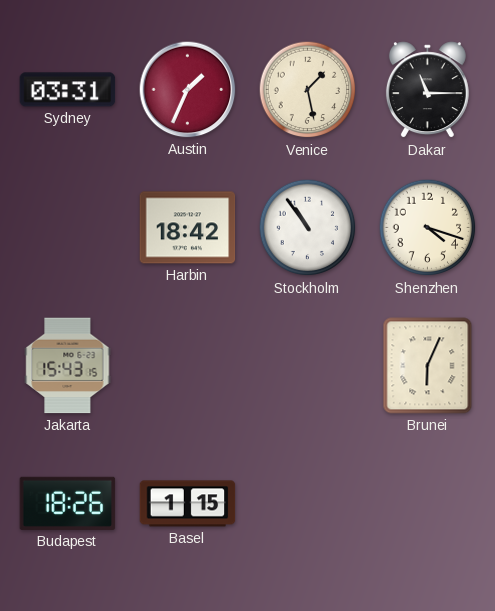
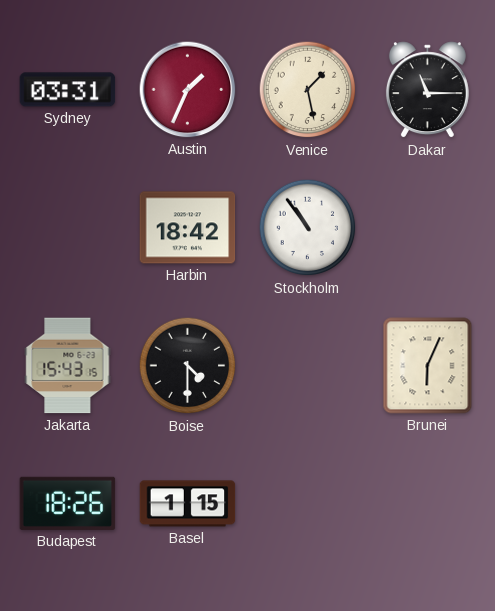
Shenzhen: 4:18 -> none (428, 228)
Boise: none -> 4:30 (188, 366)
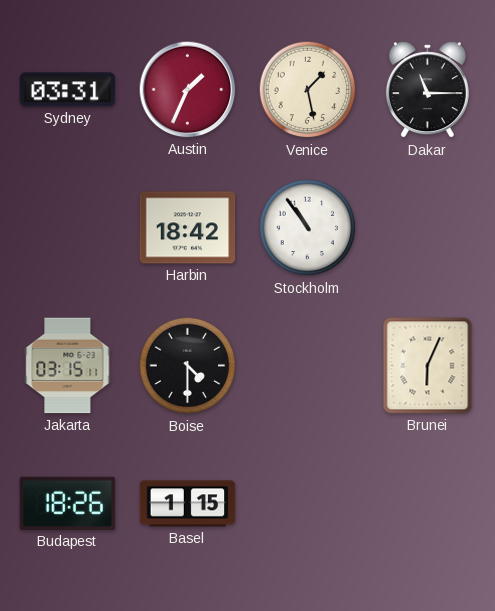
Jakarta: 15:43 -> 03:15 (68, 366)
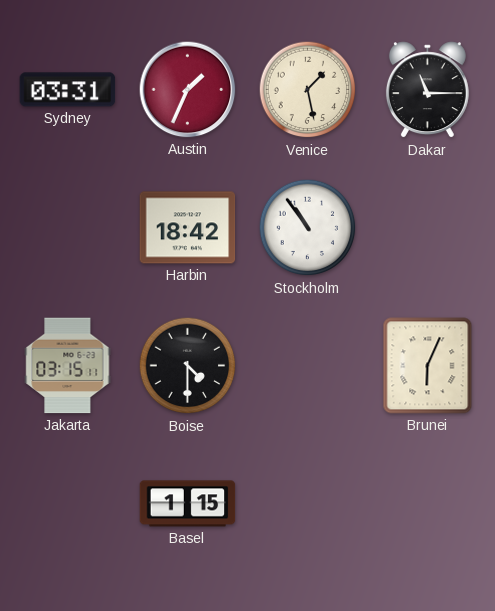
Budapest: 18:26 -> none (68, 503)
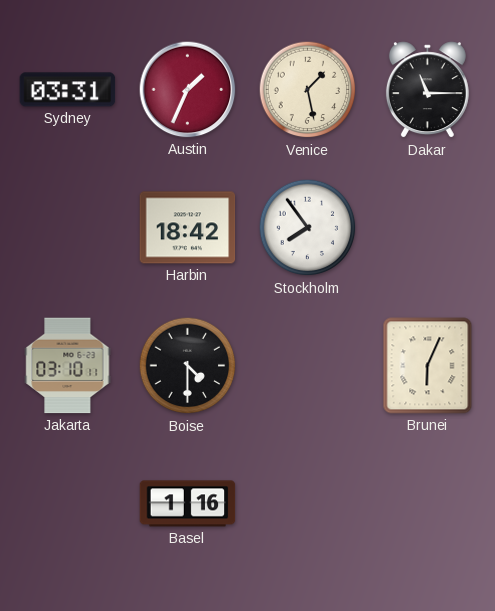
Stockholm: 10:54 -> 7:54 (308, 228)
Jakarta: 03:15 -> 03:10 (68, 366)
Basel: 1:15 -> 1:16 (188, 504)
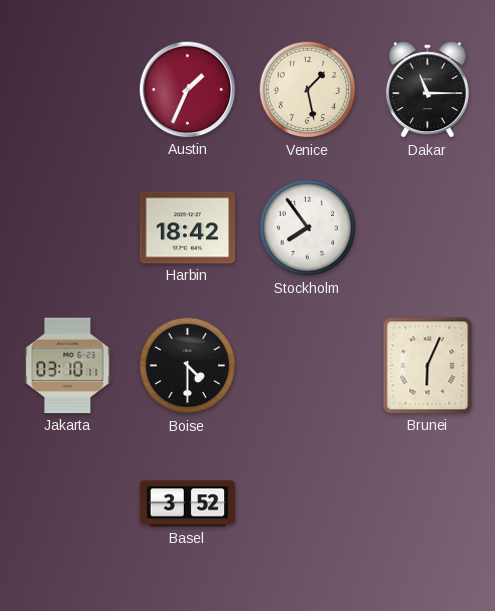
Sydney: 03:31 -> none (68, 90)
Basel: 1:16 -> 3:52 (188, 504)
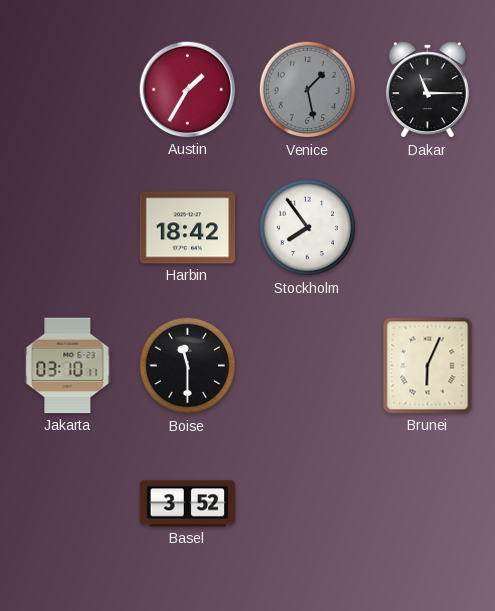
Austin: 1:34 -> 1:35 (188, 90)
Venice dial: cream -> grey (308, 90)
Boise: 4:30 -> 11:30 (188, 366)
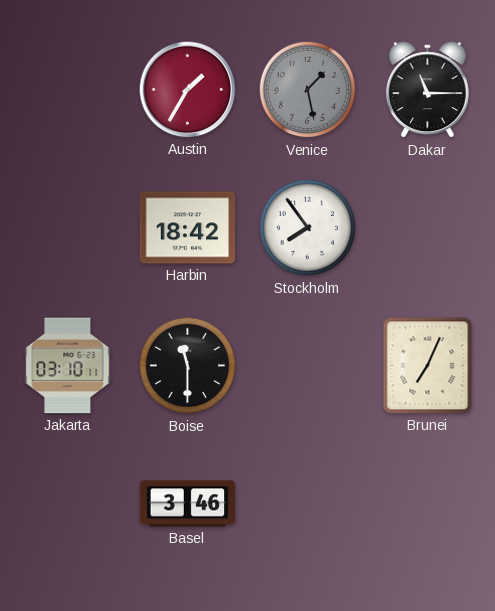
Brunei: 6:04 -> 7:04 (428, 366)
Basel: 3:52 -> 3:46 (188, 504)
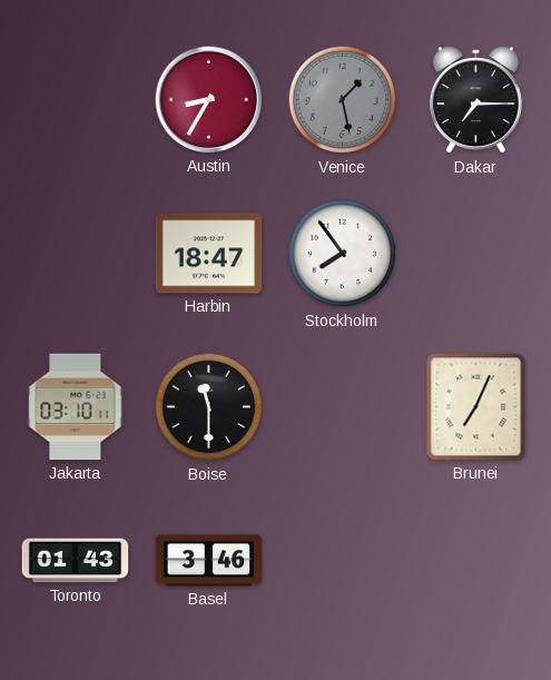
Austin: 1:35 -> 8:35 (209, 100)
Dakar: 11:15 -> 7:15 (475, 100)
Harbin: 18:42 -> 18:47 (209, 254)
Toronto: none -> 01:43 (76, 561)
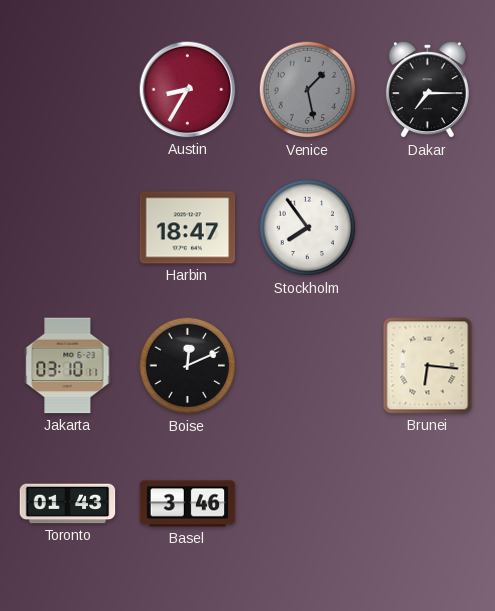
Boise: 11:30 -> 12:11 (188, 366)
Brunei: 7:04 -> 6:16 (428, 366)
